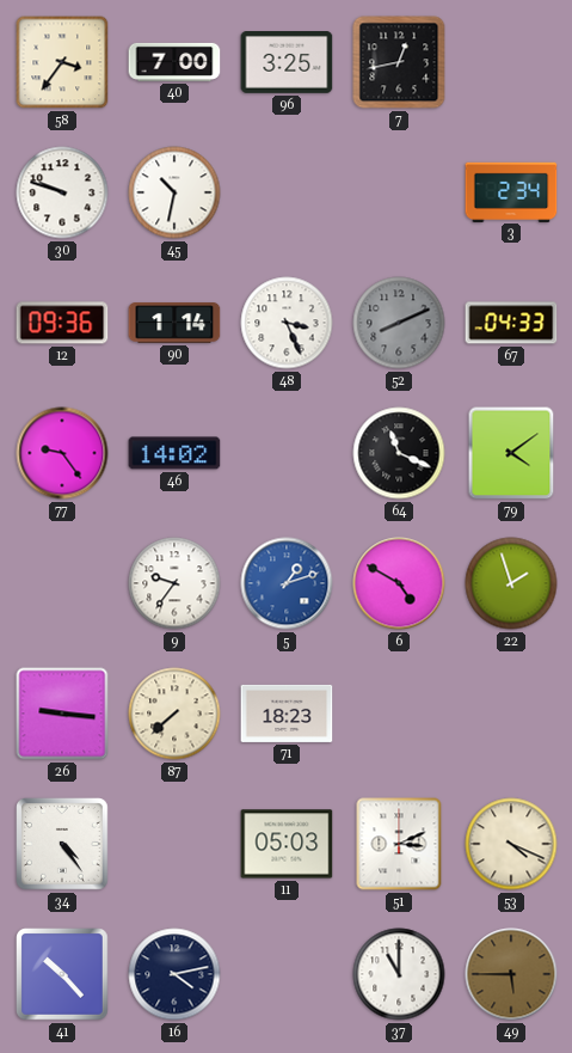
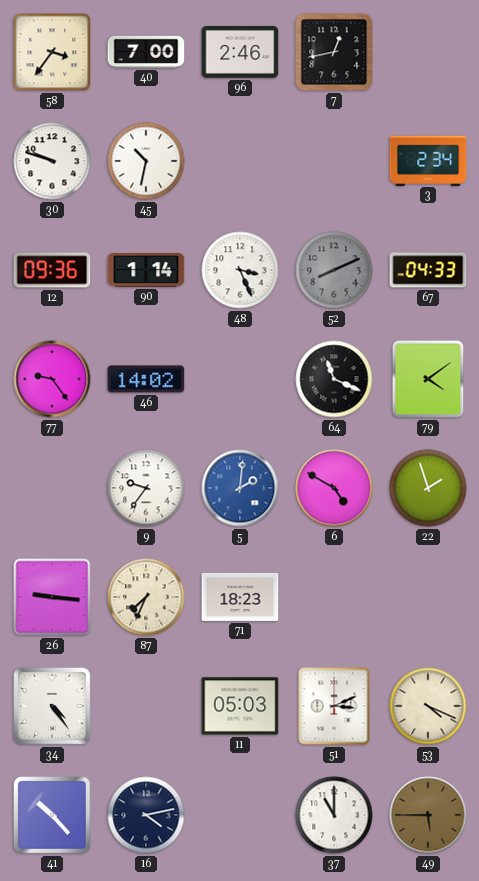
96: 3:25 -> 2:46 (240, 53)
5: 1:12 -> 2:01 (240, 488)
87: 7:38 -> 7:34 (146, 597)
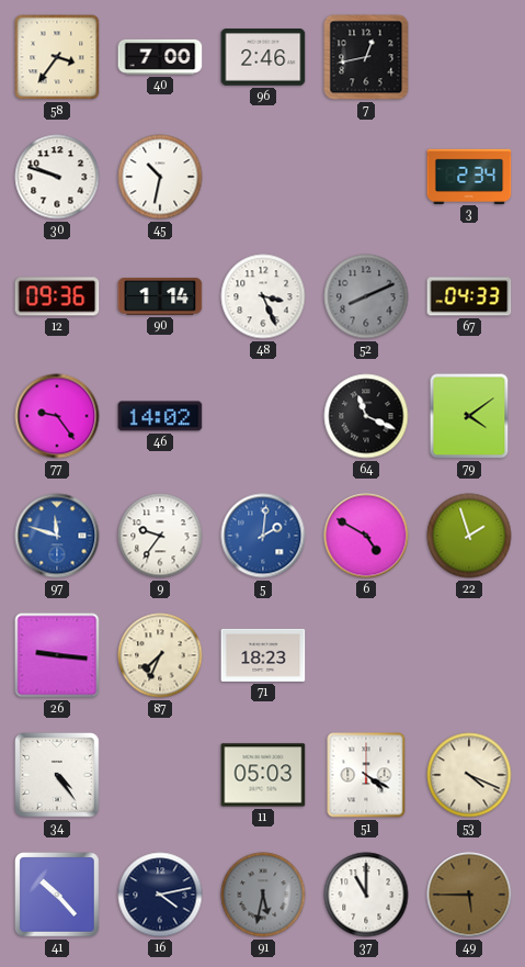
97: none -> 11:48 (57, 536)
51: 3:11 -> 4:20 (366, 775)
91: none -> 5:32 (263, 895)
